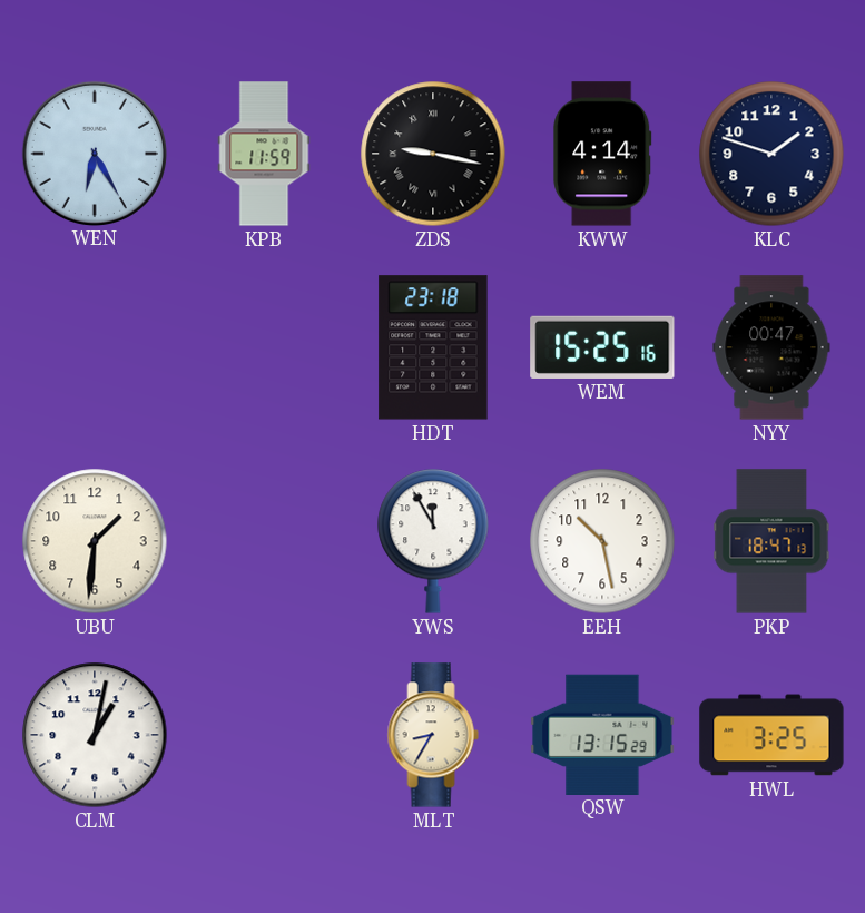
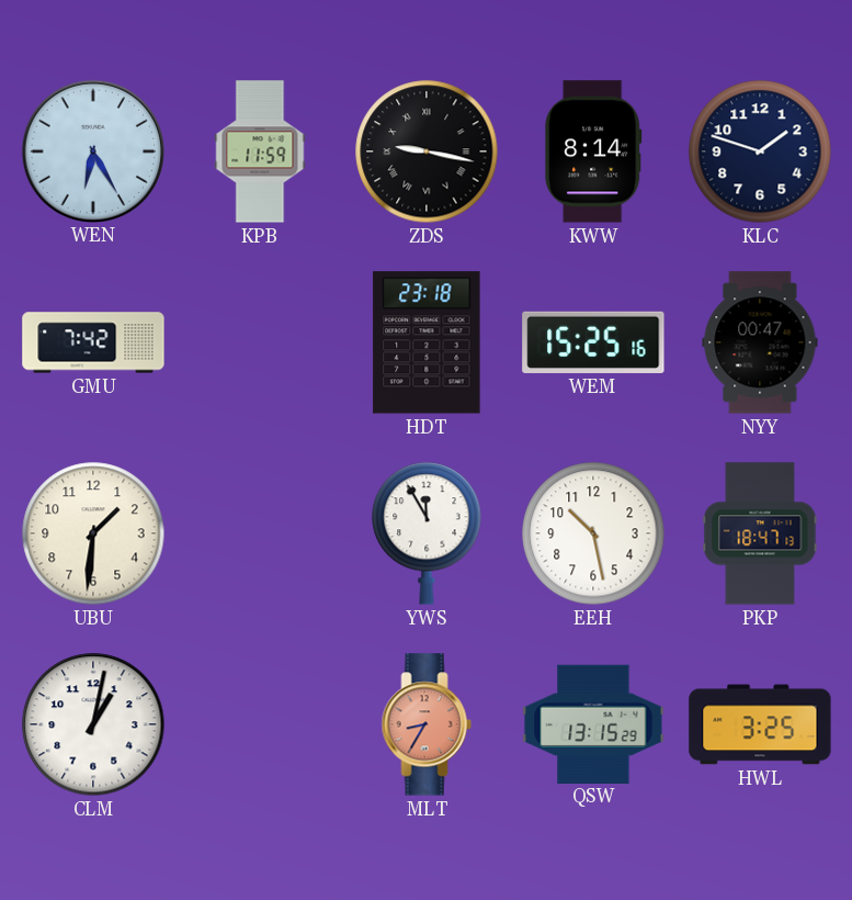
KWW: 4:14 -> 8:14 (593, 151)
GMU: none -> 7:42 (93, 342)
MLT dial: cream -> salmon (427, 724)
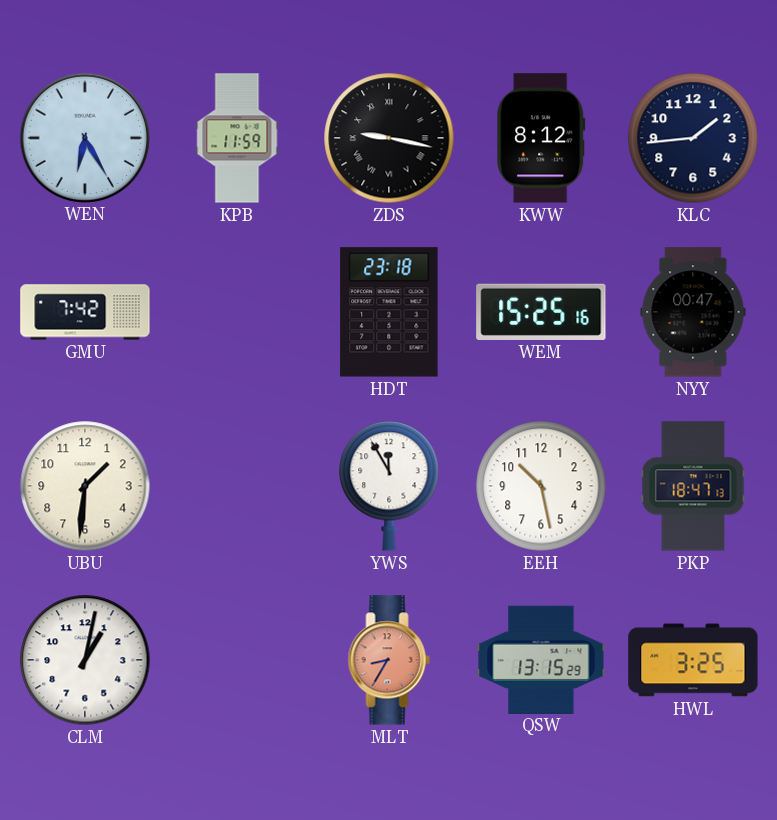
KWW: 8:14 -> 8:12 (541, 138)
KLC: 1:48 -> 1:44 (693, 138)
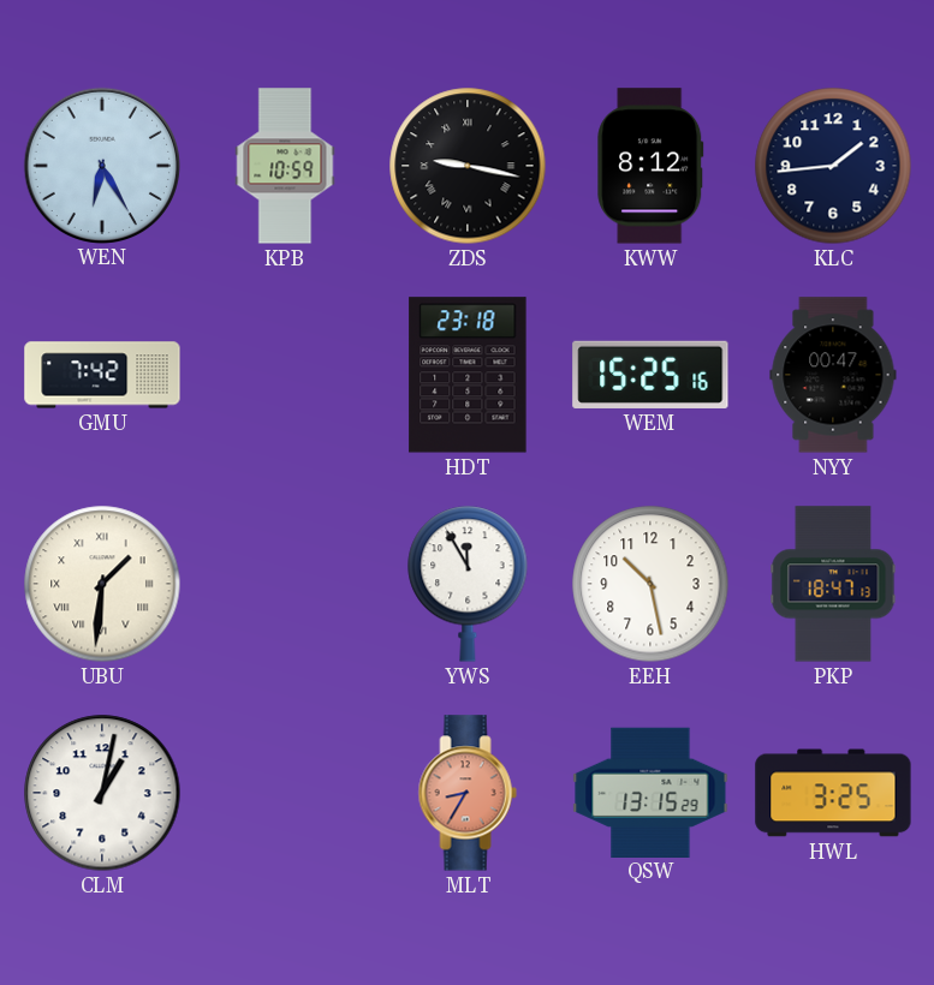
KPB: 11:59 -> 10:59 (285, 166)
UBU numerals: Arabic -> Roman (102, 584)
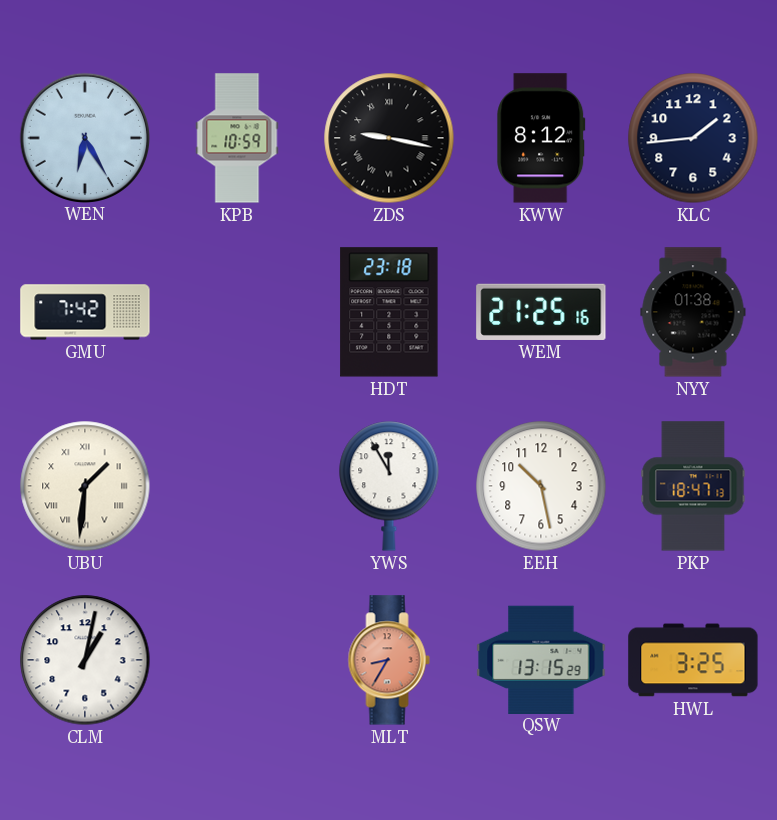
WEM: 15:25 -> 21:25 (541, 312)
NYY: 00:47 -> 01:38 (693, 312)
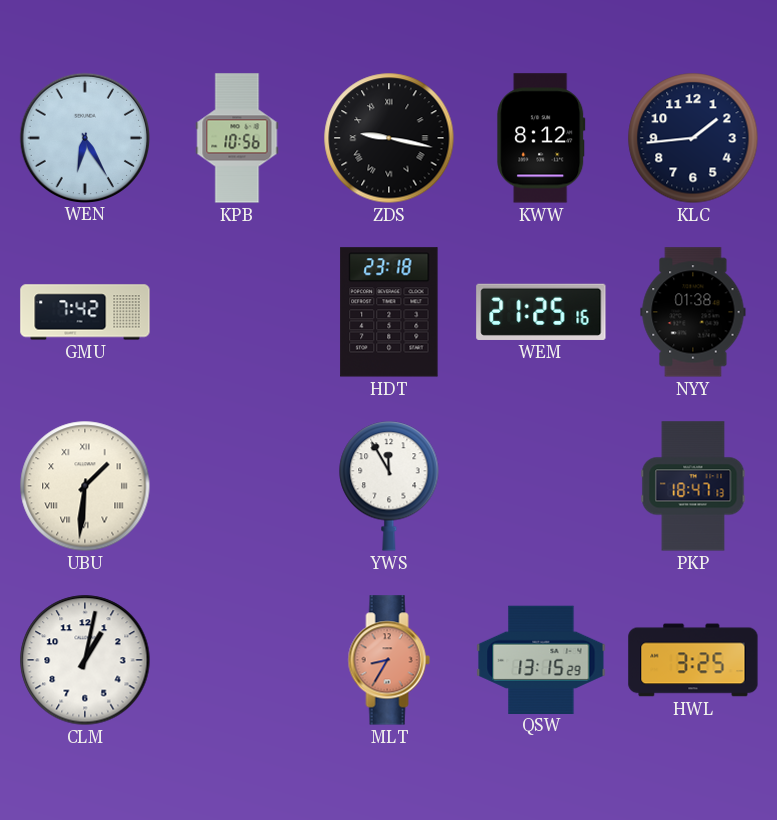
KPB: 10:59 -> 10:56 (237, 138)
EEH: 10:28 -> none (541, 486)
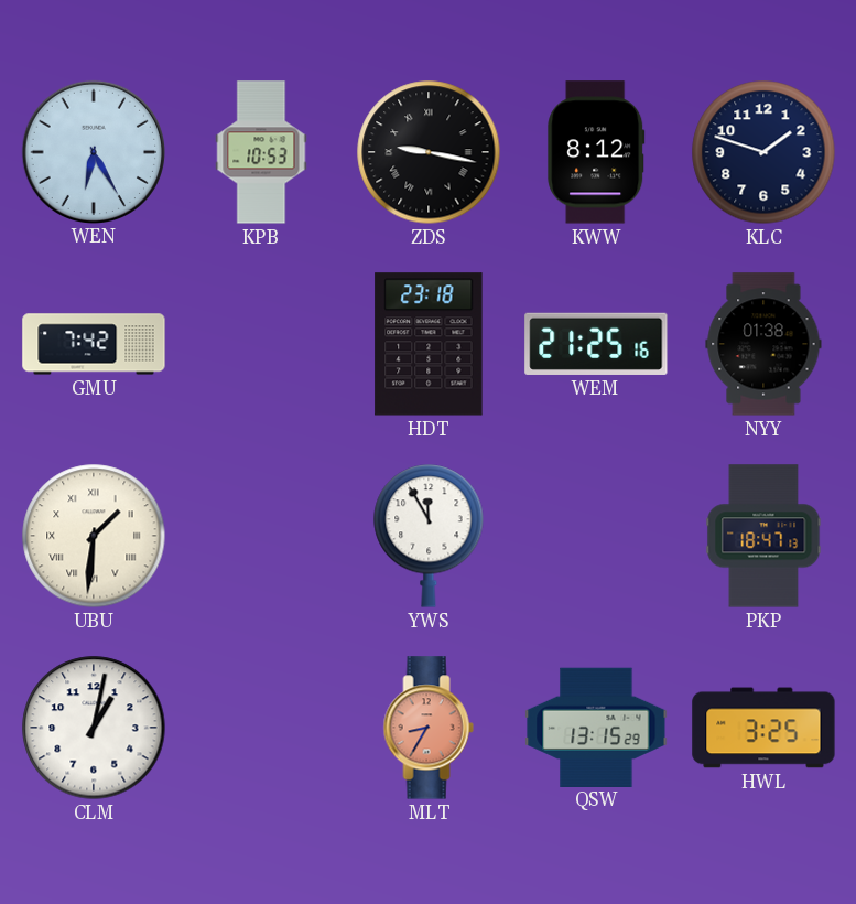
KPB: 10:56 -> 10:53 (261, 152)
KLC: 1:44 -> 1:48 (763, 152)
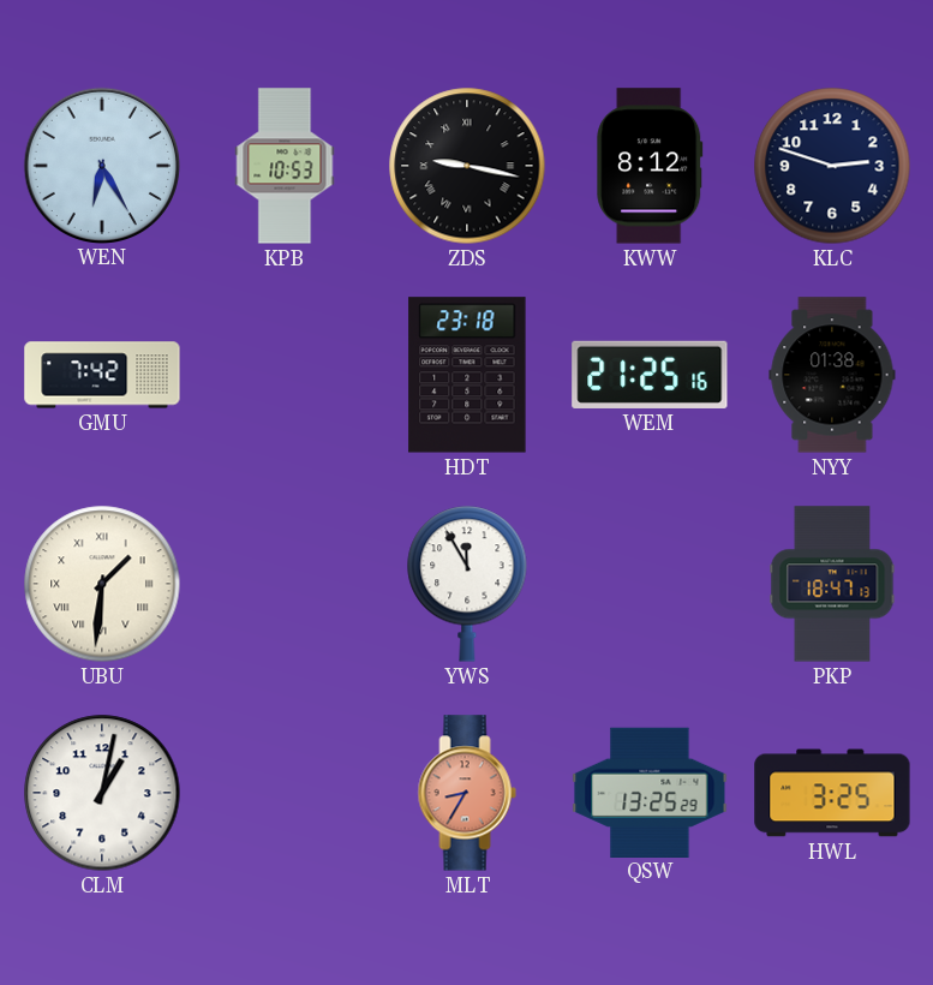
KLC: 1:48 -> 2:48 (832, 166)
QSW: 13:15 -> 13:25 (650, 792)
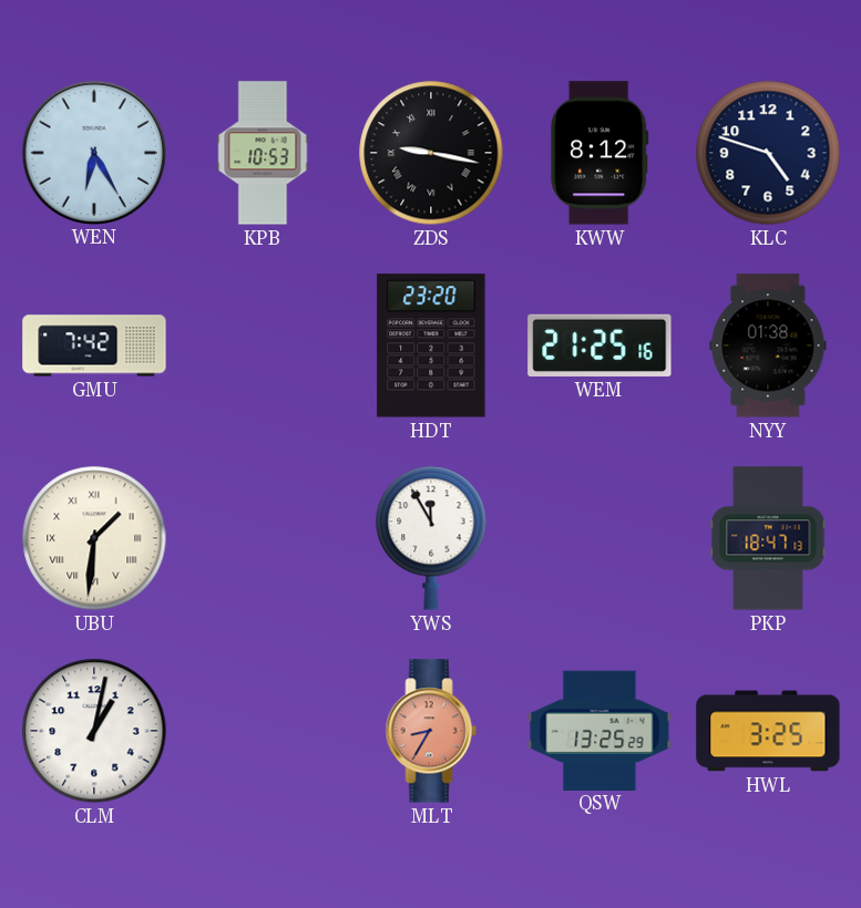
KLC: 2:48 -> 4:48 (768, 153)
HDT: 23:18 -> 23:20 (431, 345)
